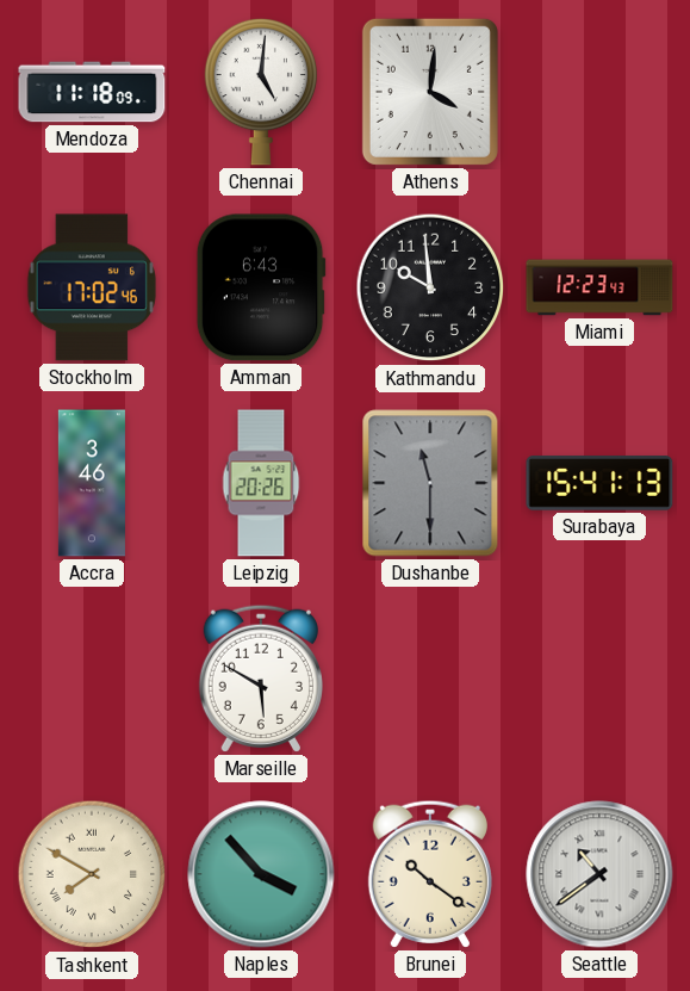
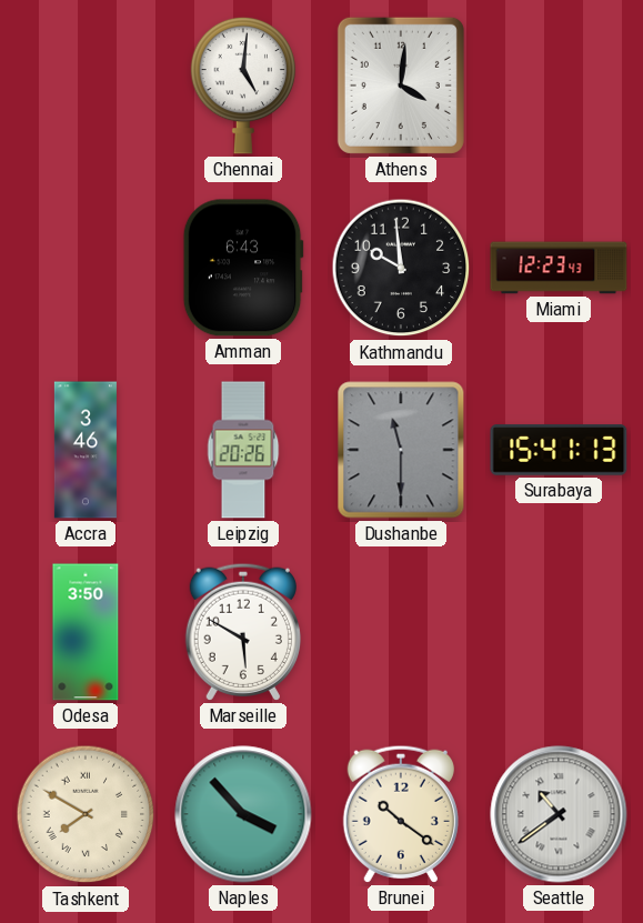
Mendoza: 11:18 -> none (92, 92)
Stockholm: 17:02 -> none (92, 287)
Odesa: none -> 3:50 (86, 632)
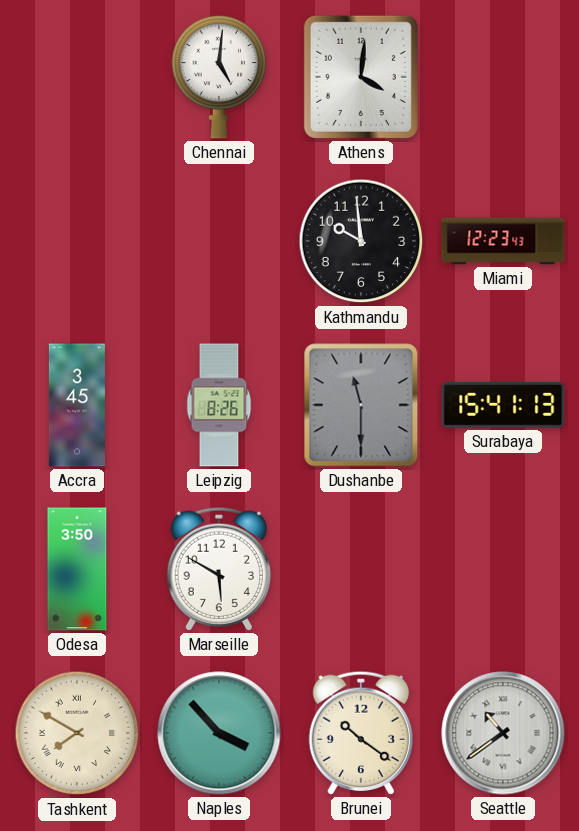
Amman: 6:43 -> none (243, 268)
Accra: 3:46 -> 3:45 (77, 405)
Leipzig: 20:26 -> 8:26 (219, 405)
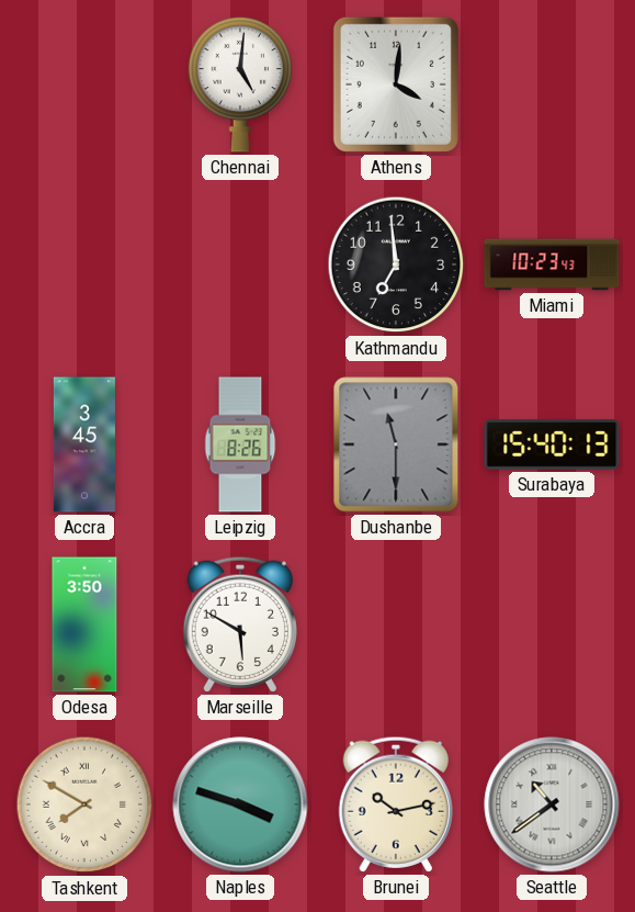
Kathmandu: 9:59 -> 6:59 (396, 264)
Miami: 12:23 -> 10:23 (552, 264)
Surabaya: 15:41 -> 15:40 (552, 444)
Naples: 3:53 -> 3:48 (240, 804)
Brunei: 10:21 -> 10:13 (396, 804)
